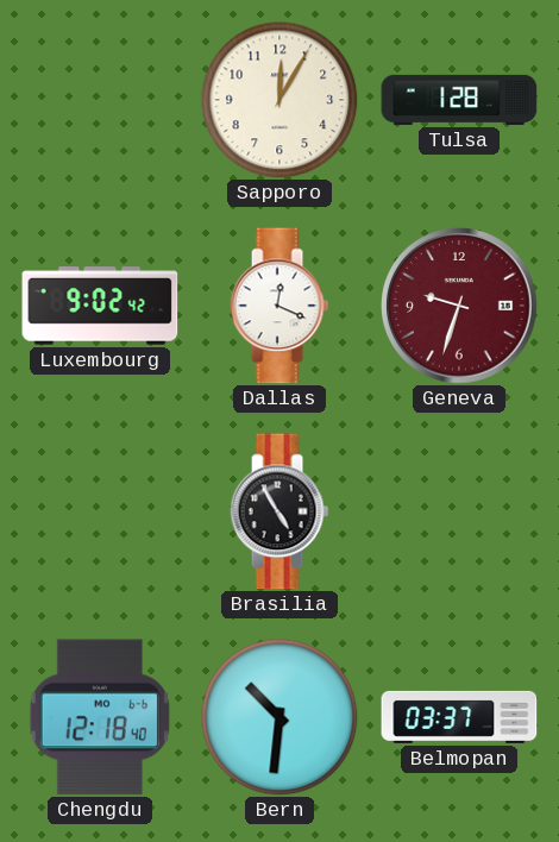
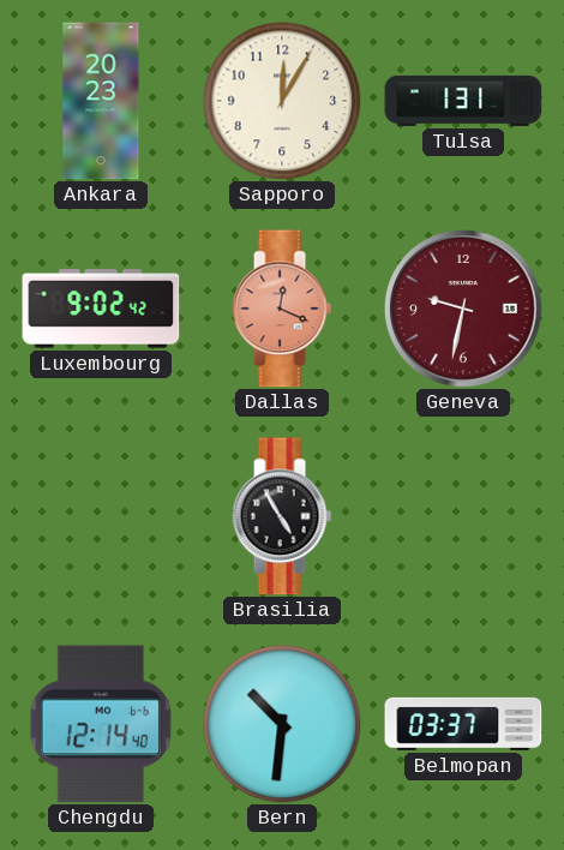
Ankara: none -> 20:23 (101, 101)
Tulsa: 1:28 -> 1:31 (463, 101)
Dallas dial: white -> salmon (282, 309)
Geneva: 9:33 -> 9:32 (463, 309)
Chengdu: 12:18 -> 12:14 (101, 724)
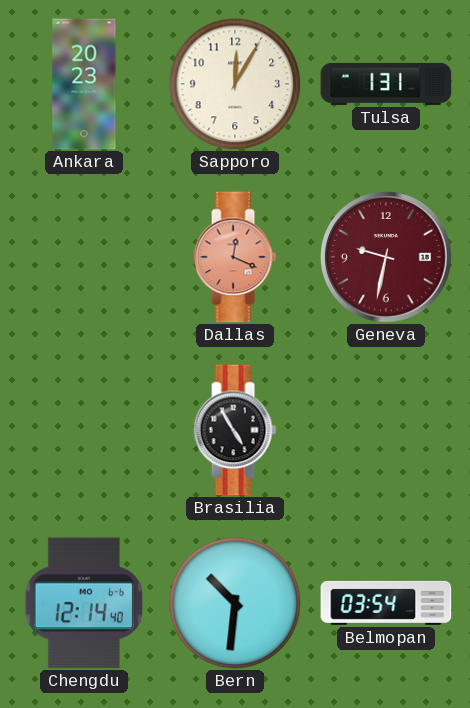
Luxembourg: 9:02 -> none (101, 309)
Belmopan: 03:37 -> 03:54 (386, 603)
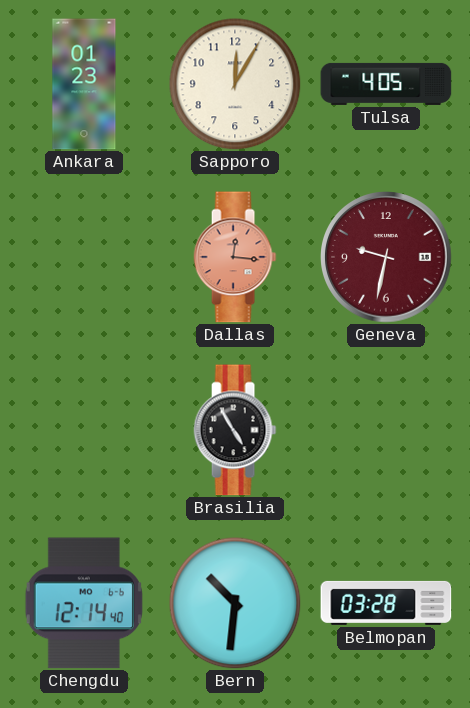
Ankara: 20:23 -> 01:23 (84, 84)
Tulsa: 1:31 -> 4:05 (386, 84)
Dallas: 12:19 -> 12:16 (235, 257)
Belmopan: 03:54 -> 03:28 (386, 603)
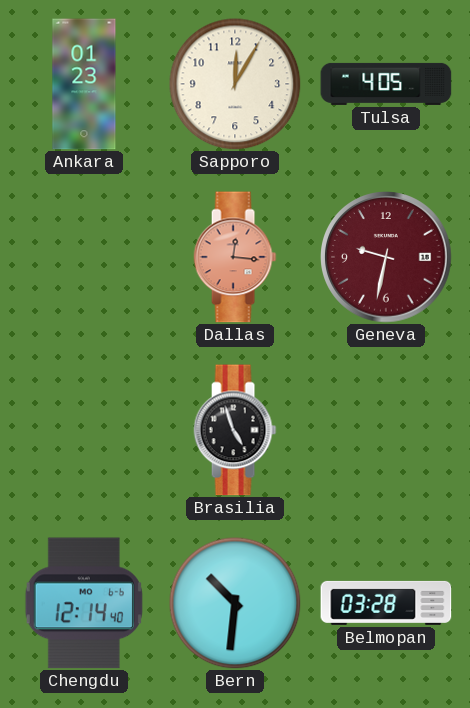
Brasilia: 4:55 -> 4:57 (235, 430)
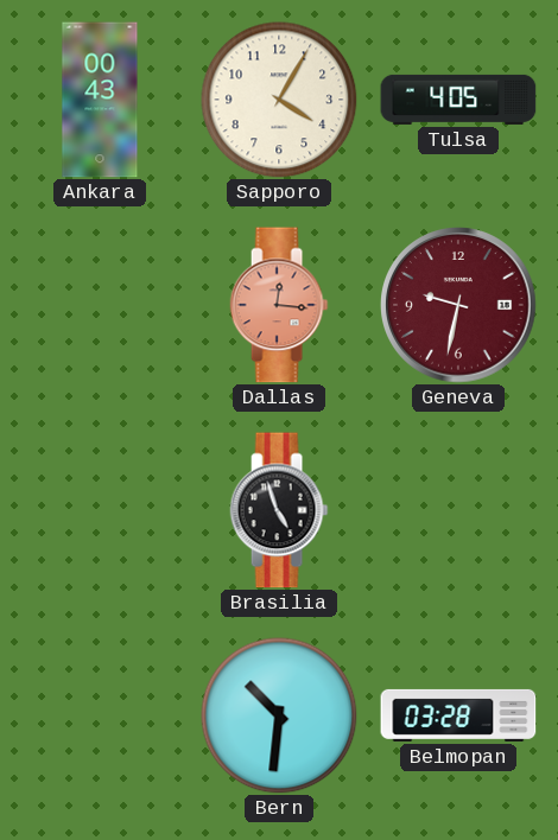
Ankara: 01:23 -> 00:43 (100, 100)
Sapporo: 12:05 -> 4:05 (279, 100)
Chengdu: 12:14 -> none (84, 603)
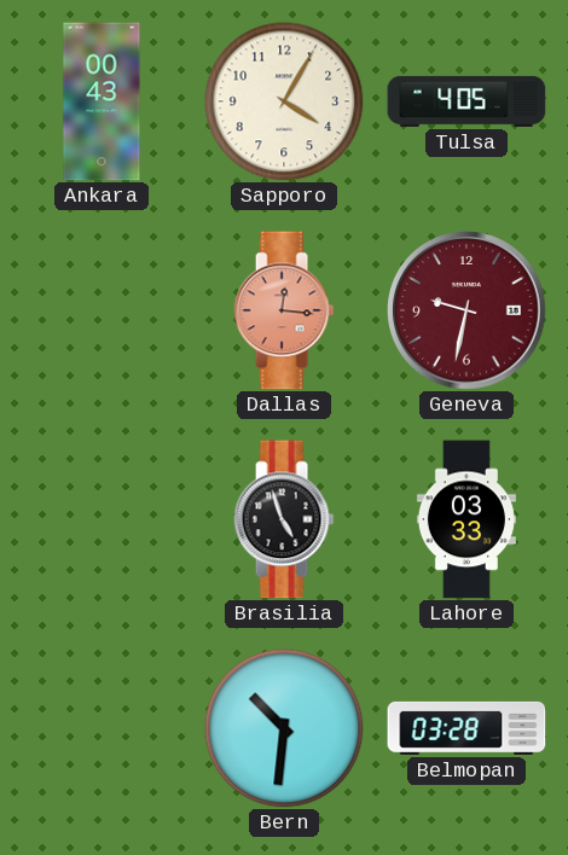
Lahore: none -> 03:33 (466, 519)
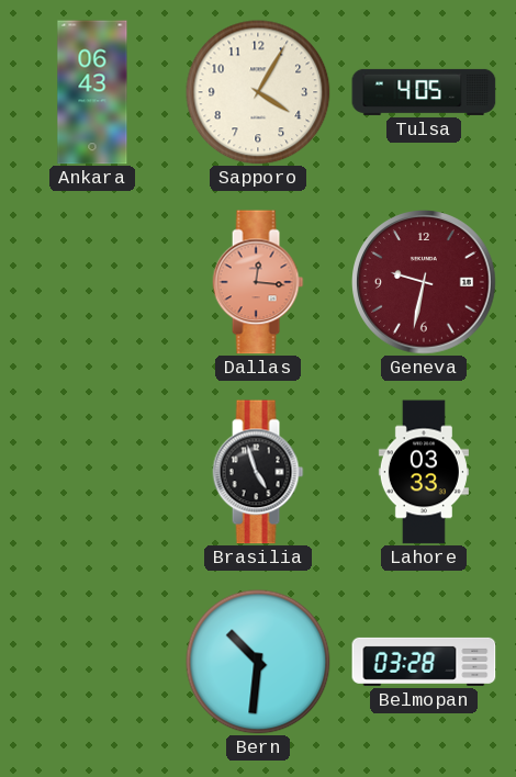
Ankara: 00:43 -> 06:43 (92, 92)
